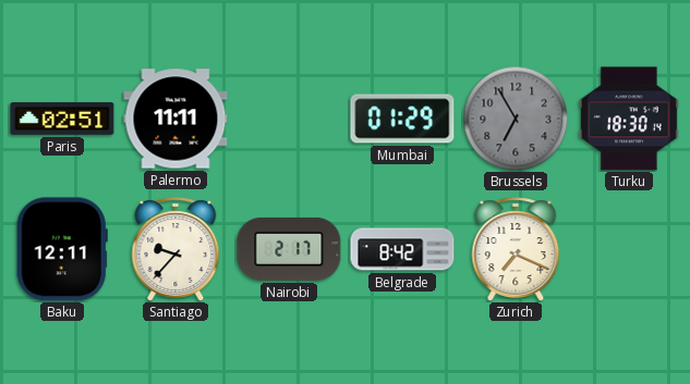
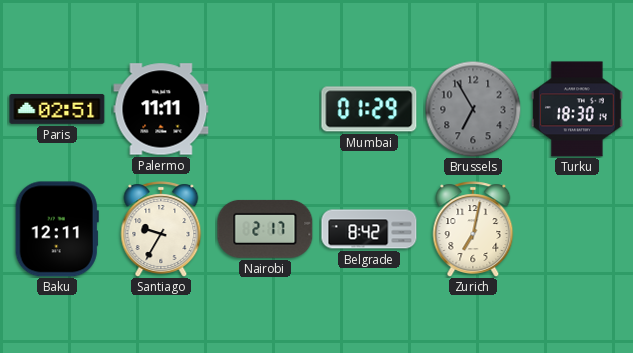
Santiago: 9:37 -> 9:35 (161, 229)
Zurich: 7:19 -> 7:02 (473, 229)
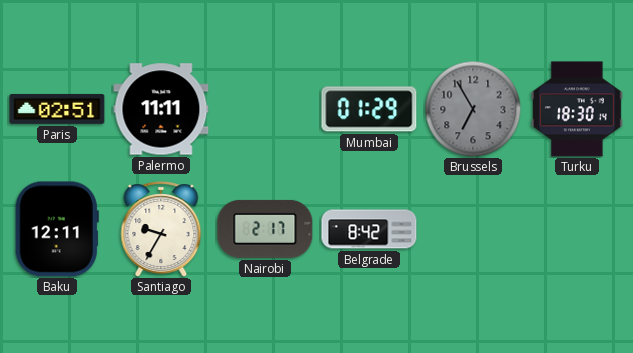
Zurich: 7:02 -> none (473, 229)
